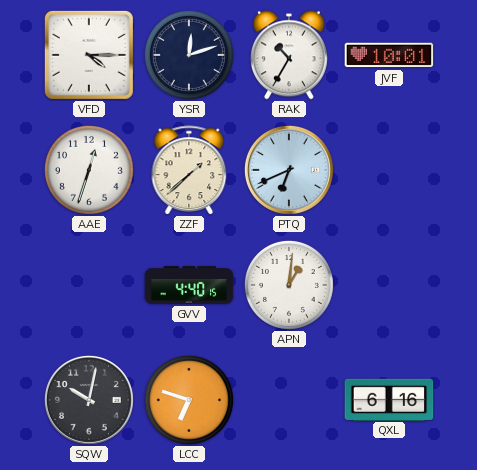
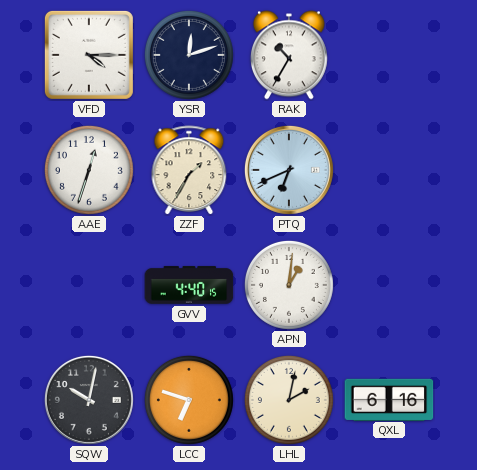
JVF: 10:01 -> none (389, 55)
ZZF: 1:38 -> 1:35 (189, 170)
LHL: none -> 2:02 (289, 400)
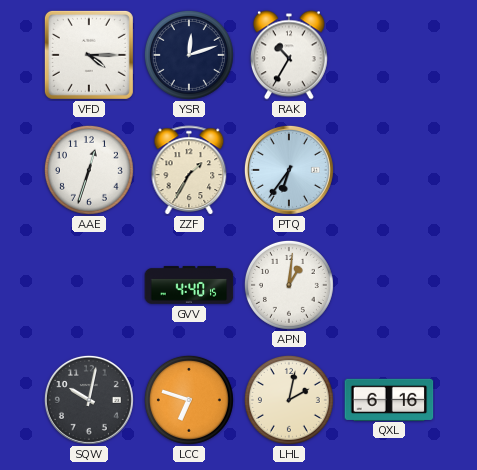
PTQ: 6:41 -> 6:36 (289, 170)
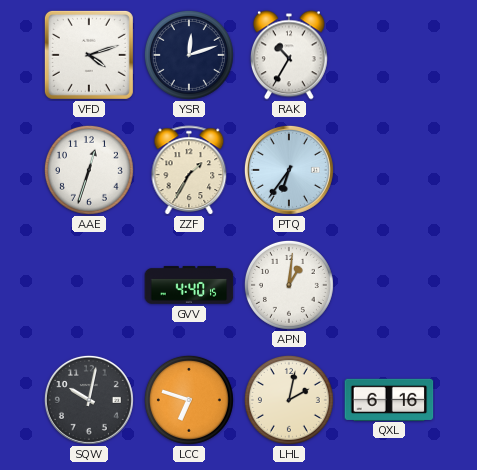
VFD: 4:15 -> 4:12 (89, 55)
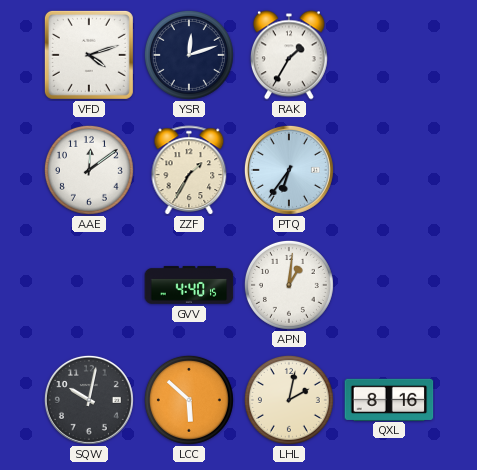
RAK: 10:35 -> 1:35 (289, 55)
AAE: 12:33 -> 12:09 (89, 170)
LCC: 6:48 -> 5:52 (189, 400)
QXL: 6:16 -> 8:16 (389, 399)
